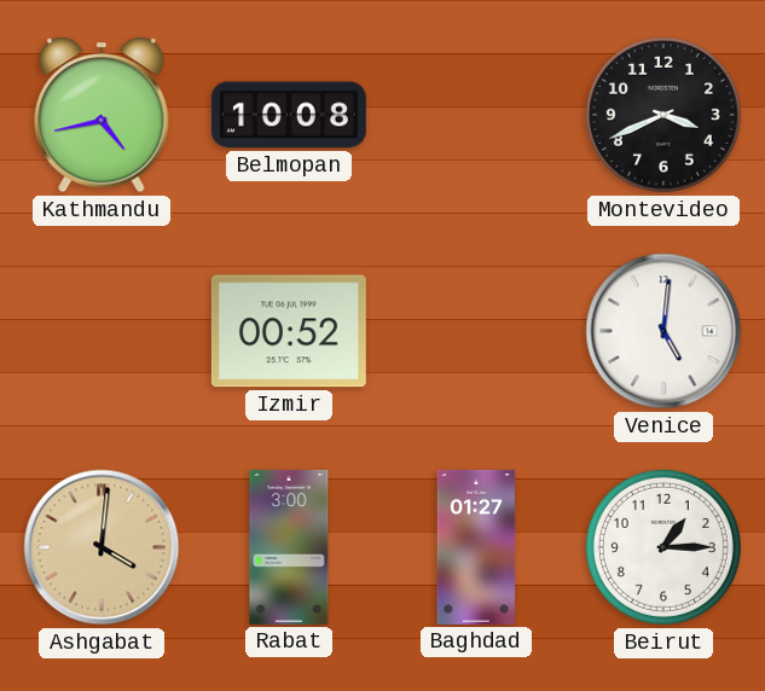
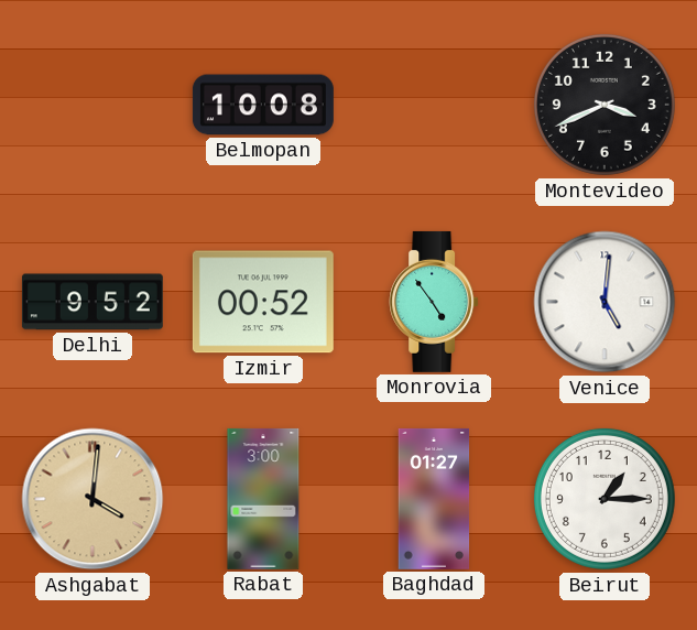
Kathmandu: 4:43 -> none (102, 115)
Delhi: none -> 9:52 (92, 302)
Monrovia: none -> 4:54 (434, 302)
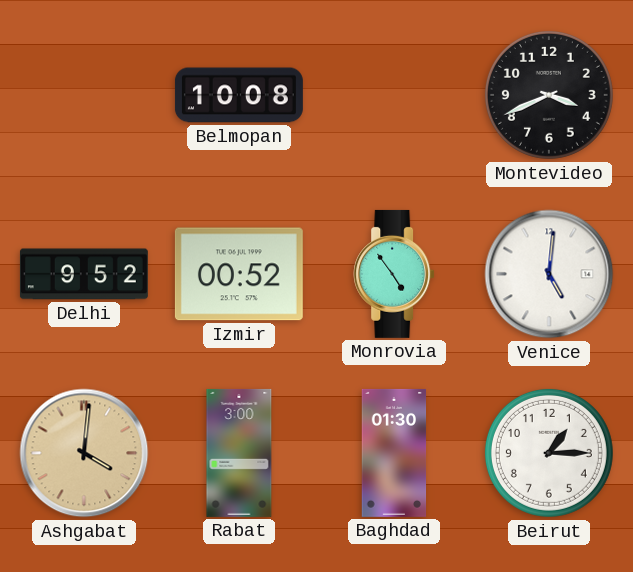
Baghdad: 01:27 -> 01:30 (394, 453)
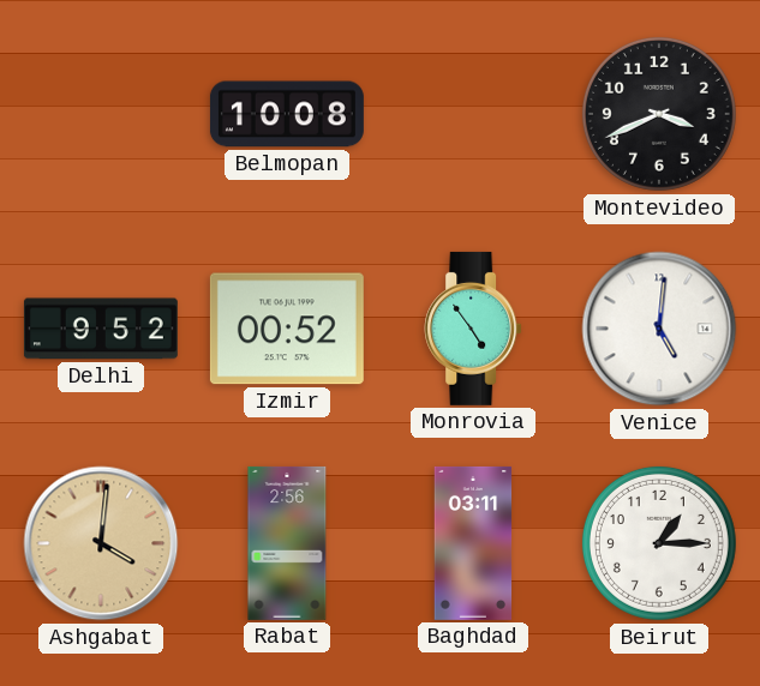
Rabat: 3:00 -> 2:56 (287, 543)
Baghdad: 01:30 -> 03:11 (473, 543)
